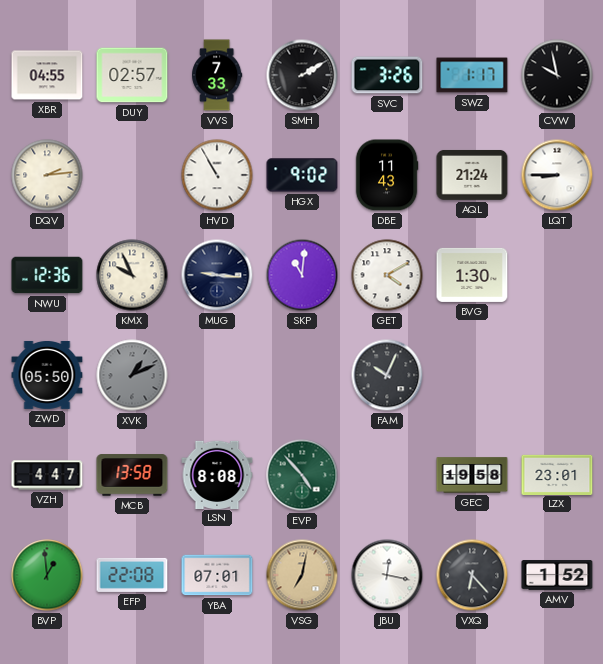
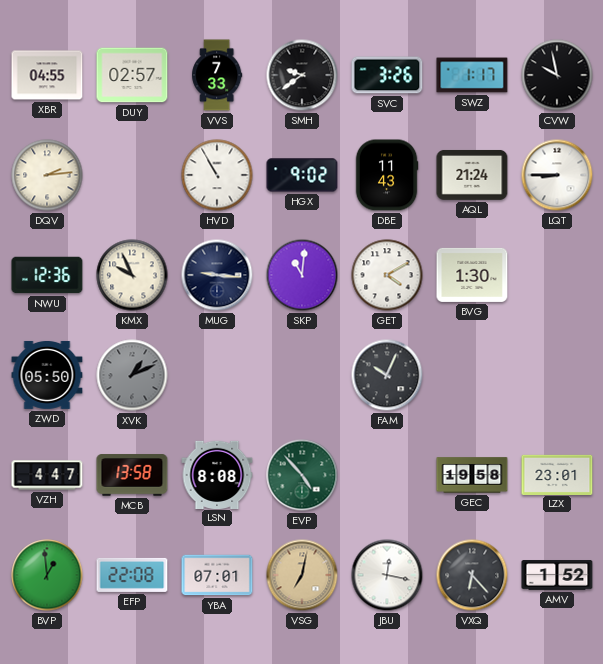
SMH: 2:10 -> 9:39 (302, 75)
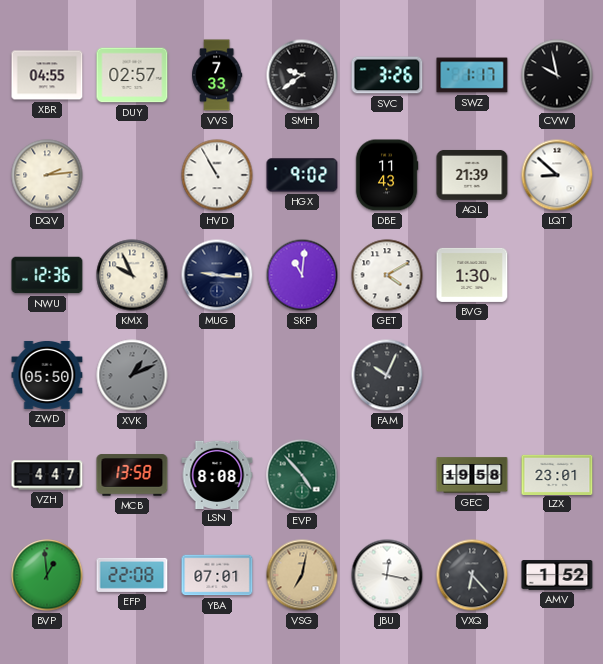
AQL: 21:24 -> 21:39 (472, 175)
LQT: 8:45 -> 8:52 (557, 175)
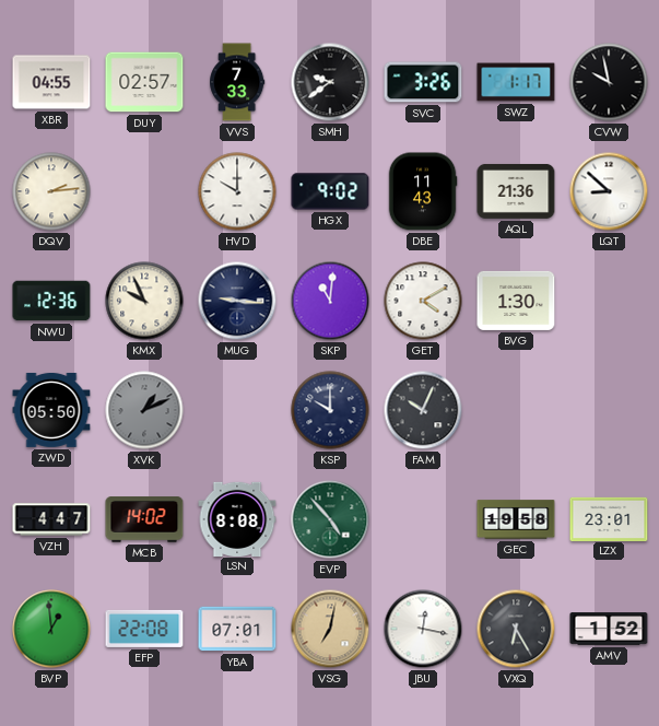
HVD: 10:55 -> 10:00 (237, 191)
AQL: 21:39 -> 21:36 (516, 191)
KSP: none -> 10:00 (330, 410)
MCB: 13:58 -> 14:02 (144, 519)
VXQ: 6:23 -> 6:25 (516, 629)
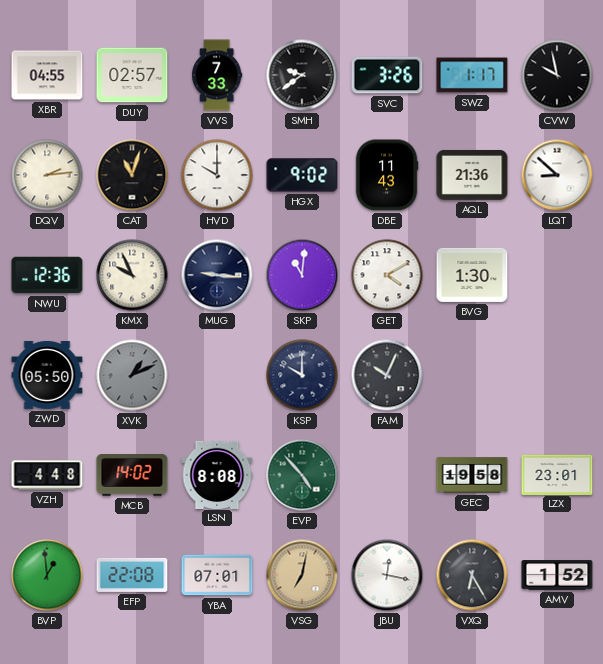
CAT: none -> 11:03 (132, 175)
VZH: 4:47 -> 4:48 (47, 475)
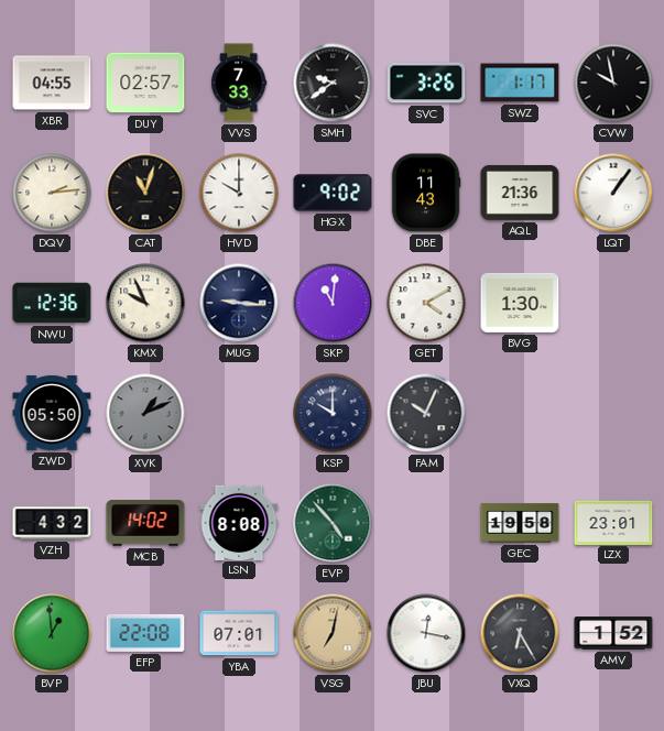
LQT: 8:52 -> 1:06 (613, 193)
VZH: 4:48 -> 4:32 (52, 523)
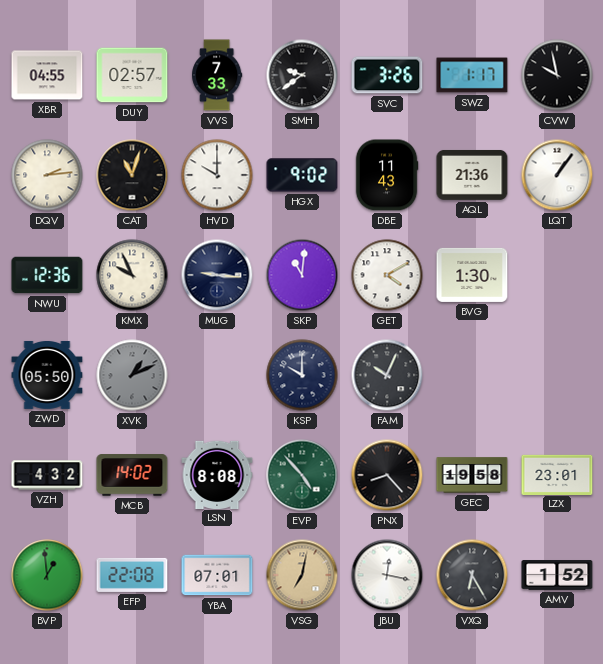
PNX: none -> 8:23 (387, 475)
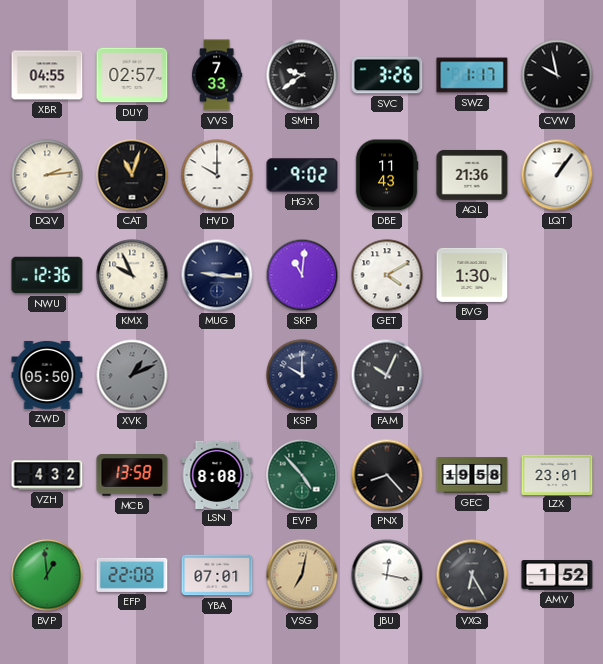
MCB: 14:02 -> 13:58 (132, 475)
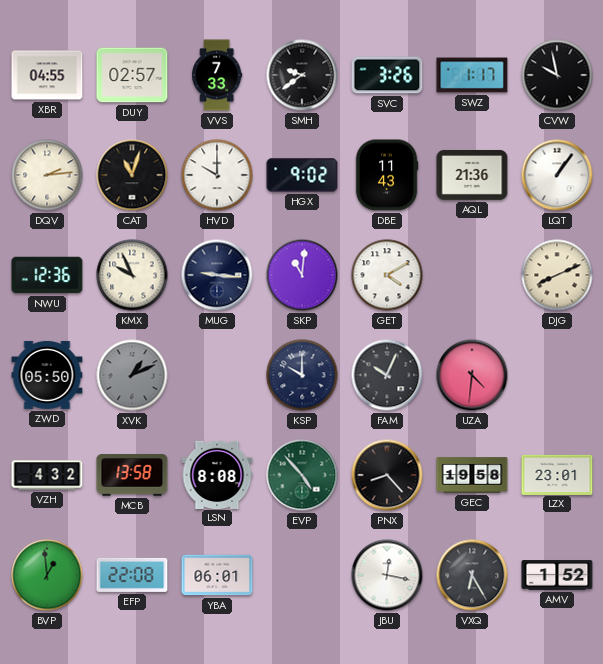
BVG: 1:30 -> none (472, 275)
DJG: none -> 8:11 (557, 275)
UZA: none -> 4:31 (472, 375)
YBA: 07:01 -> 06:01 (217, 575)
VSG: 7:02 -> none (302, 575)
